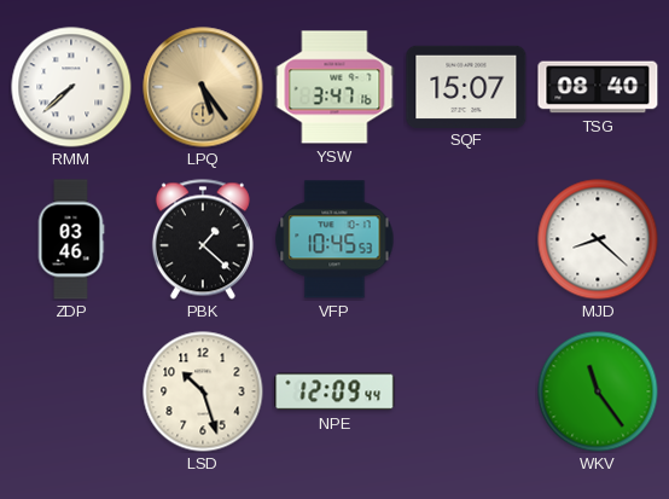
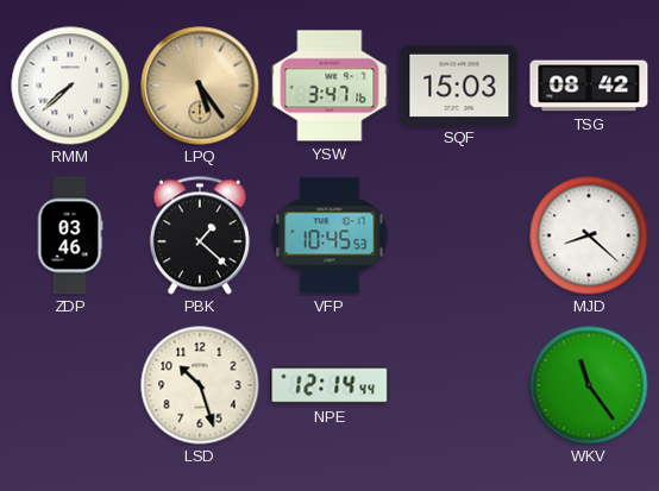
SQF: 15:07 -> 15:03 (459, 84)
TSG: 08:40 -> 08:42 (589, 86)
NPE: 12:09 -> 12:14 (329, 385)
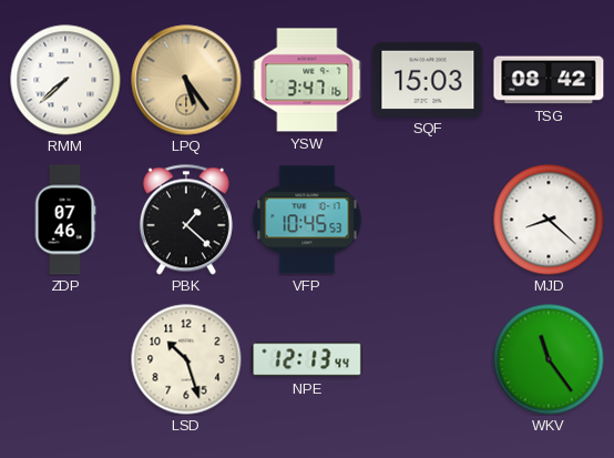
ZDP: 03:46 -> 07:46 (65, 220)
NPE: 12:14 -> 12:13 (307, 359)
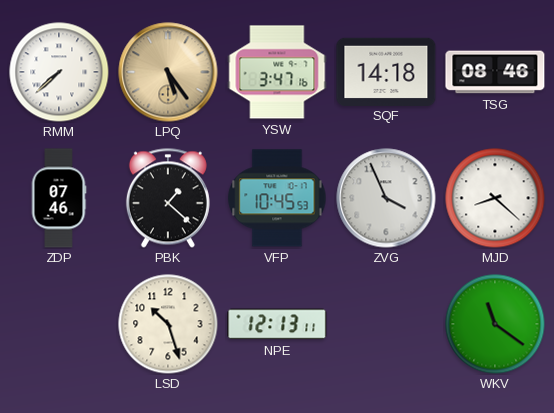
SQF: 15:03 -> 14:18 (386, 71)
TSG: 08:42 -> 08:46 (495, 72)
ZVG: none -> 3:56 (386, 198)
NPE: 12:13:44 -> 12:13:11 (277, 324)
WKV: 11:24 -> 11:21 (495, 324)
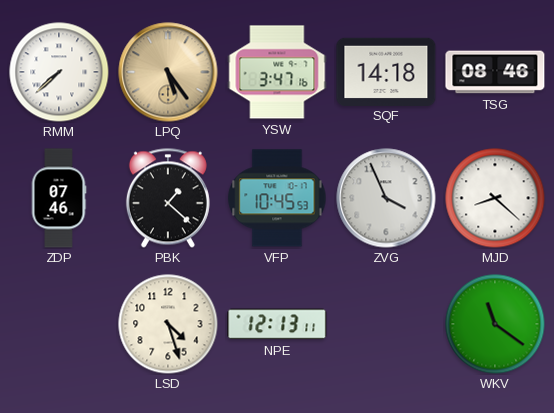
LSD: 10:27 -> 4:27 (168, 324)
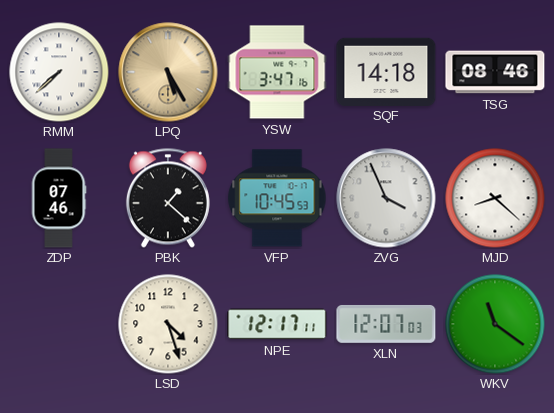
LPQ: 5:24 -> 5:25 (168, 72)
NPE: 12:13 -> 12:17 (277, 324)
XLN: none -> 12:07 (386, 324)
